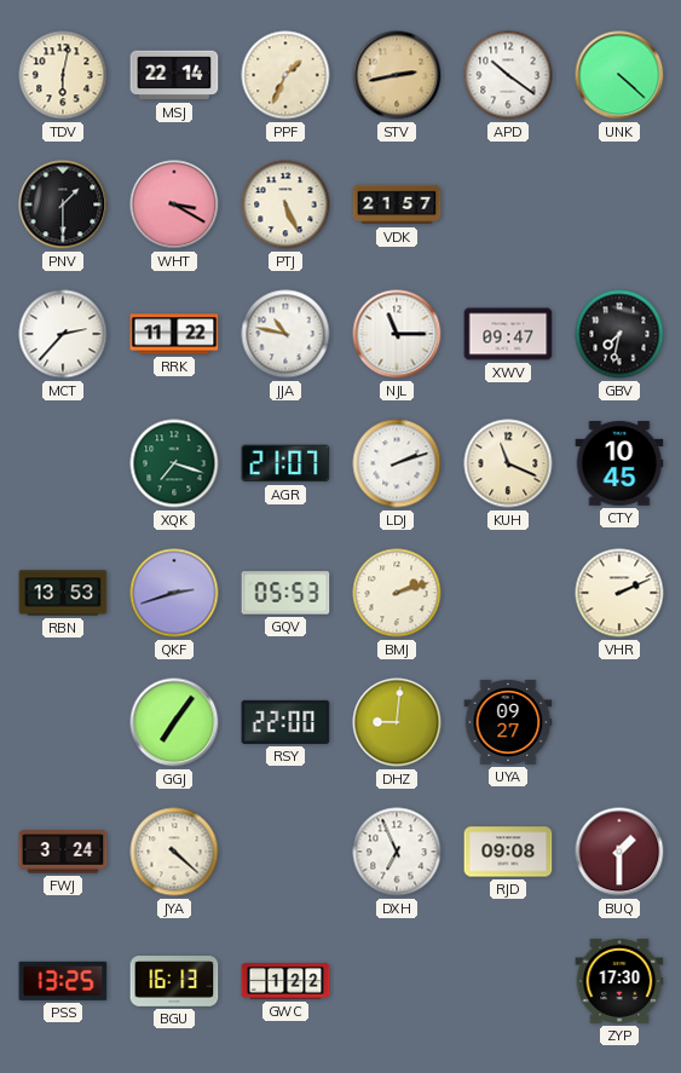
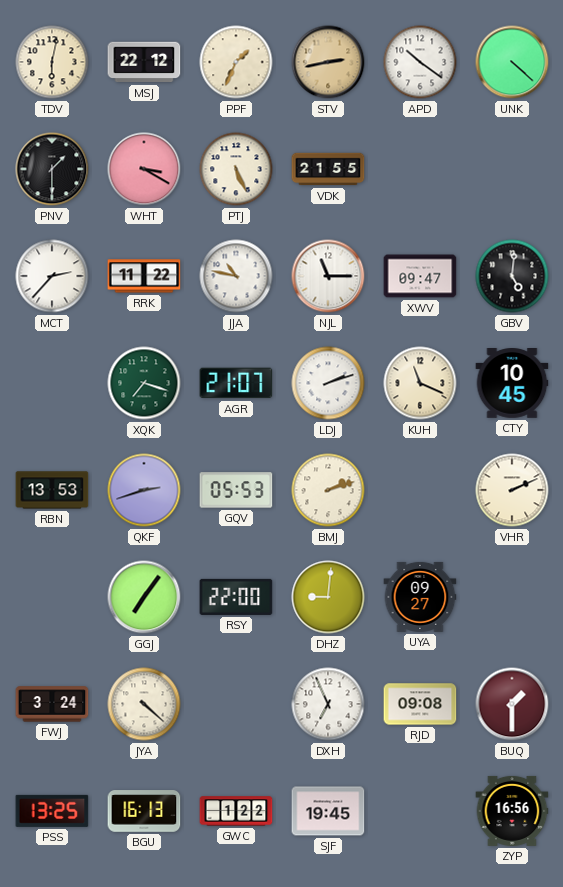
MSJ: 22:14 -> 22:12 (144, 62)
VDK: 21:57 -> 21:55 (328, 169)
GBV: 7:32 -> 5:01 (512, 276)
SJF: none -> 19:45 (328, 811)
ZYP: 17:30 -> 16:56 (512, 811)
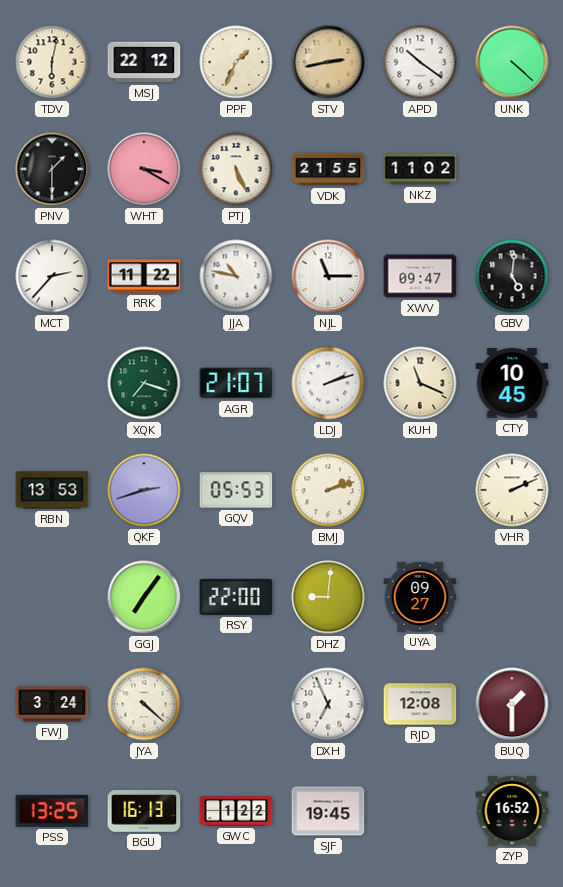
NKZ: none -> 11:02 (420, 169)
RJD: 09:08 -> 12:08 (420, 704)
ZYP: 16:56 -> 16:52 (512, 811)
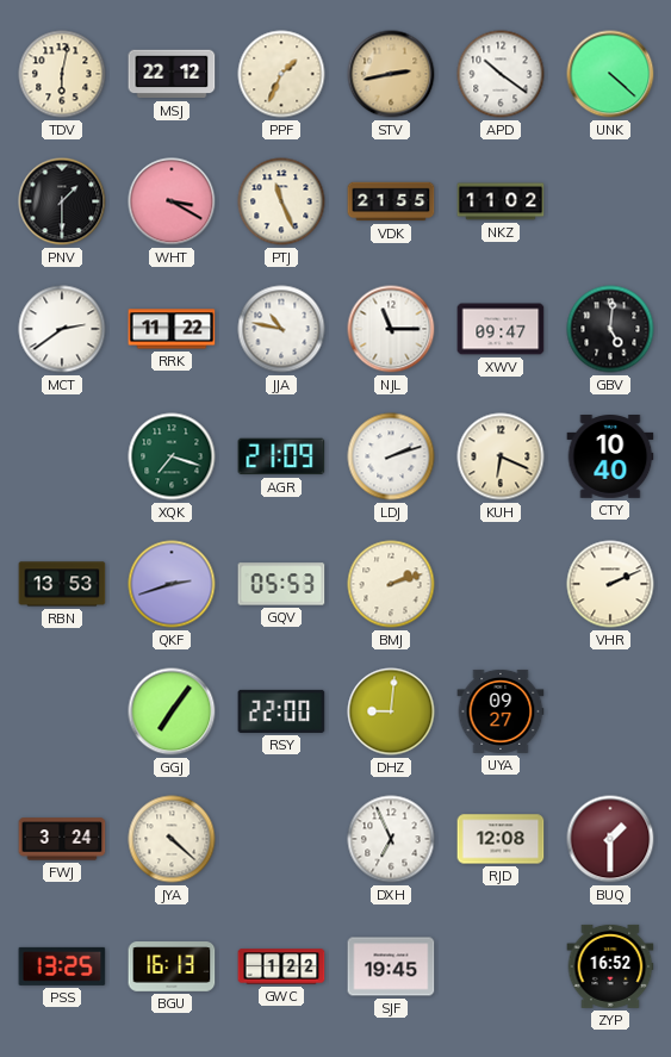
PTJ: 5:26 -> 11:26 (281, 201)
MCT: 2:37 -> 2:39 (62, 329)
AGR: 21:07 -> 21:09 (281, 456)
KUH: 11:19 -> 6:19 (501, 456)
CTY: 10:45 -> 10:40 (610, 458)
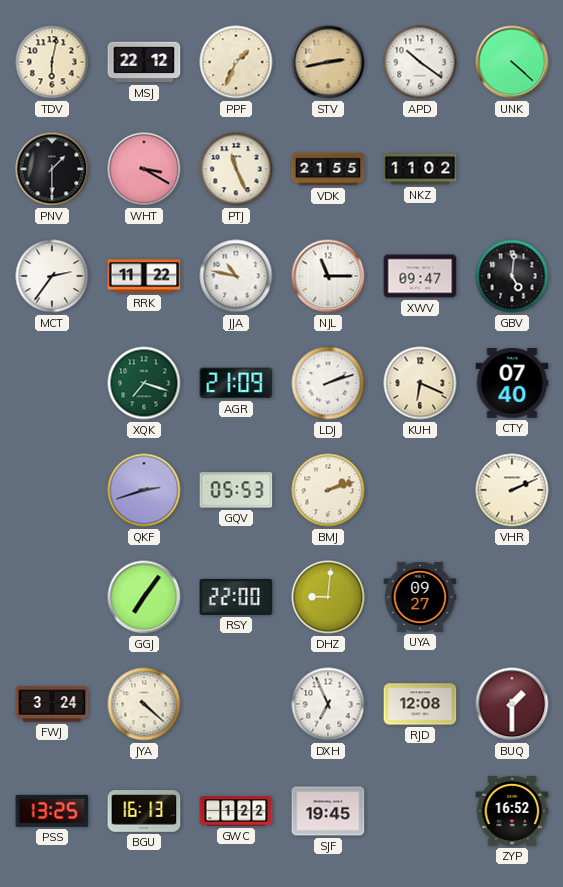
MCT: 2:39 -> 2:36 (52, 276)
CTY: 10:40 -> 07:40 (512, 384)
RBN: 13:53 -> none (62, 584)
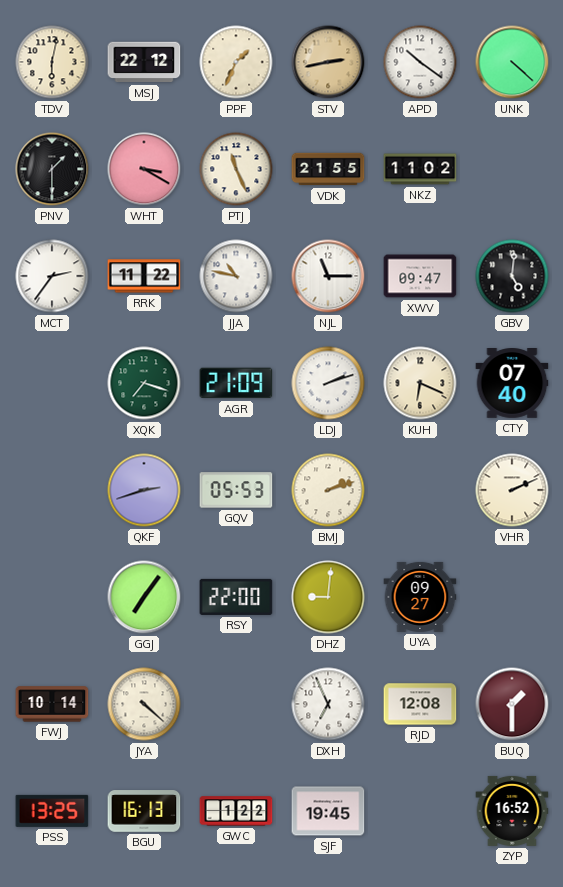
FWJ: 3:24 -> 10:14 (52, 704)
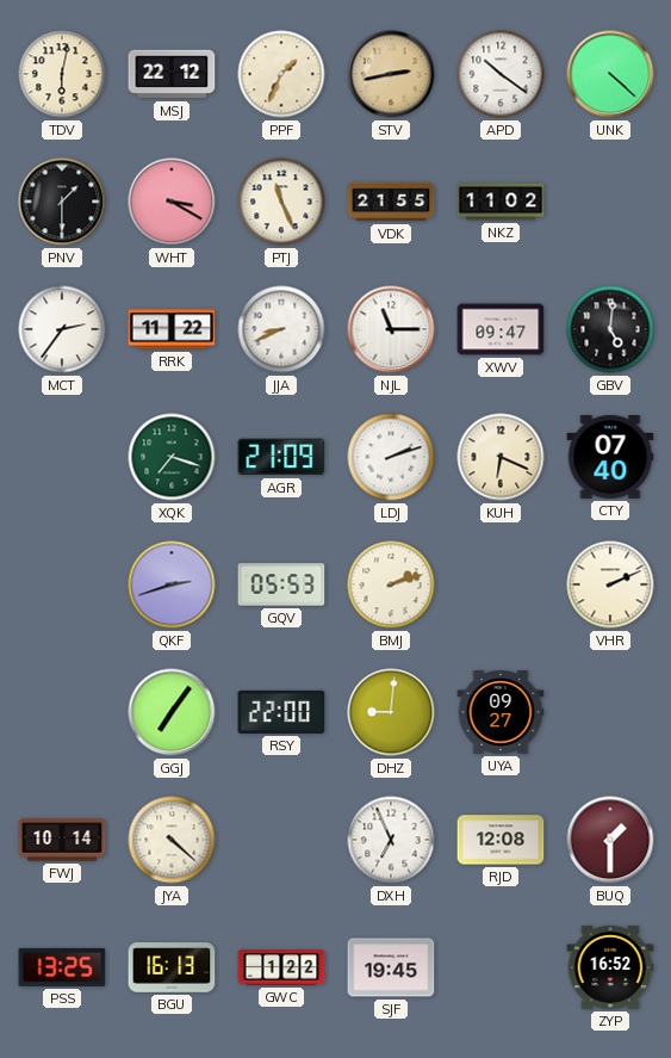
JJA: 10:47 -> 8:41 (281, 329)
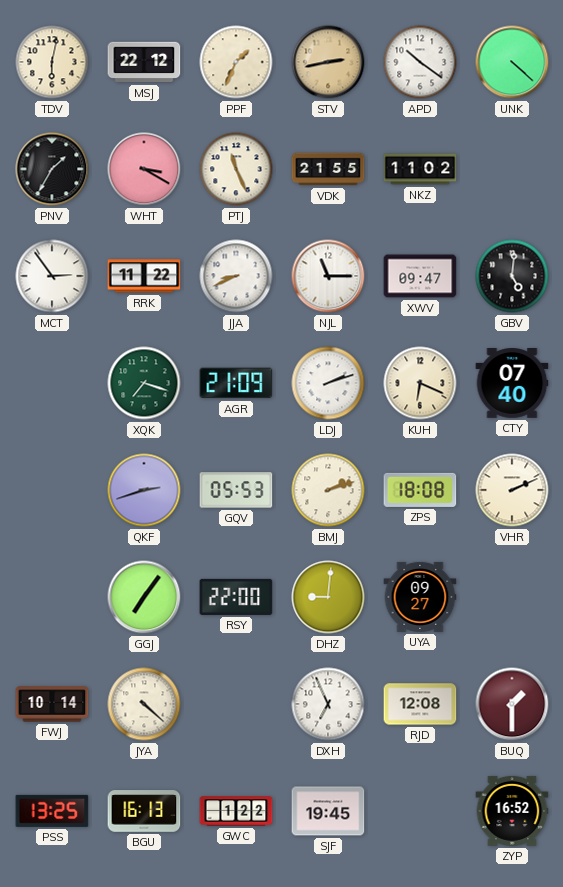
PNV: 1:30 -> 1:35 (52, 169)
MCT: 2:36 -> 2:54 (52, 276)
ZPS: none -> 18:08 (420, 490)
